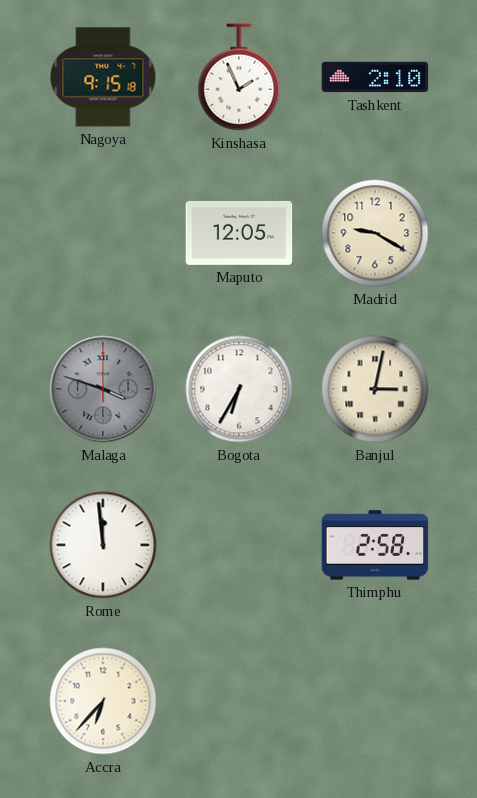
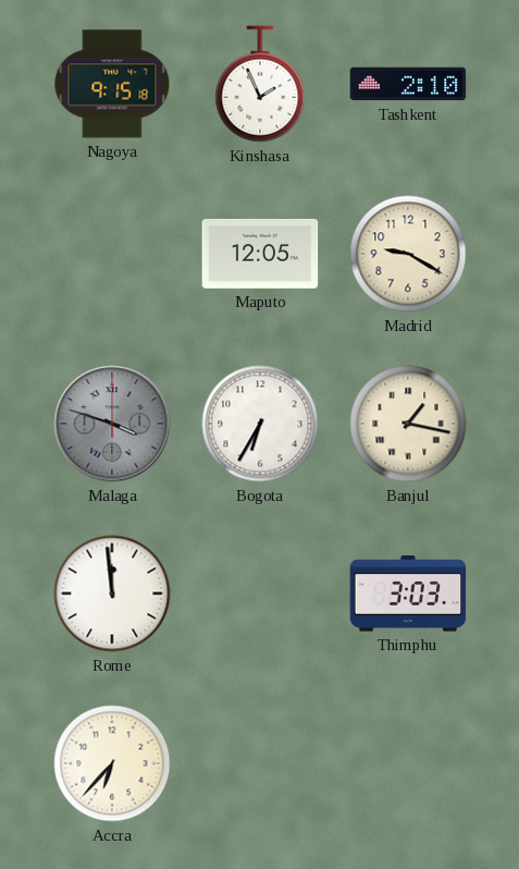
Banjul: 3:02 -> 1:17 (408, 424)
Thimphu: 2:58 -> 3:03 (408, 593)
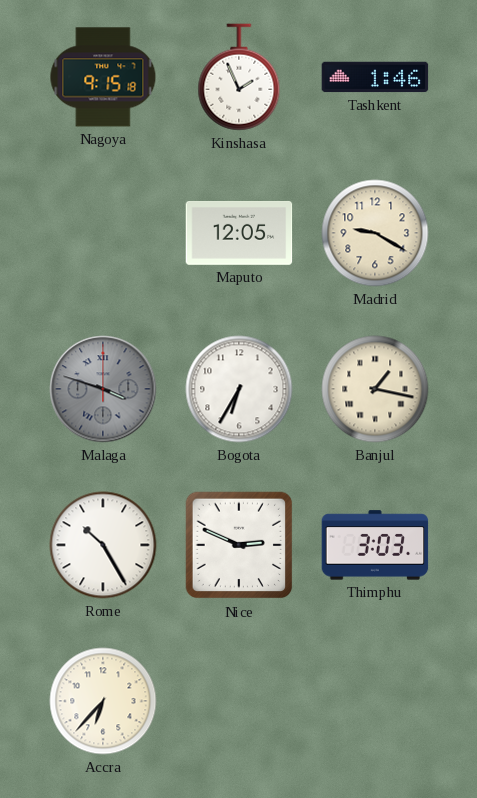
Tashkent: 2:10 -> 1:46 (375, 77)
Rome: 11:59 -> 10:25 (103, 545)
Nice: none -> 2:49 (239, 545)
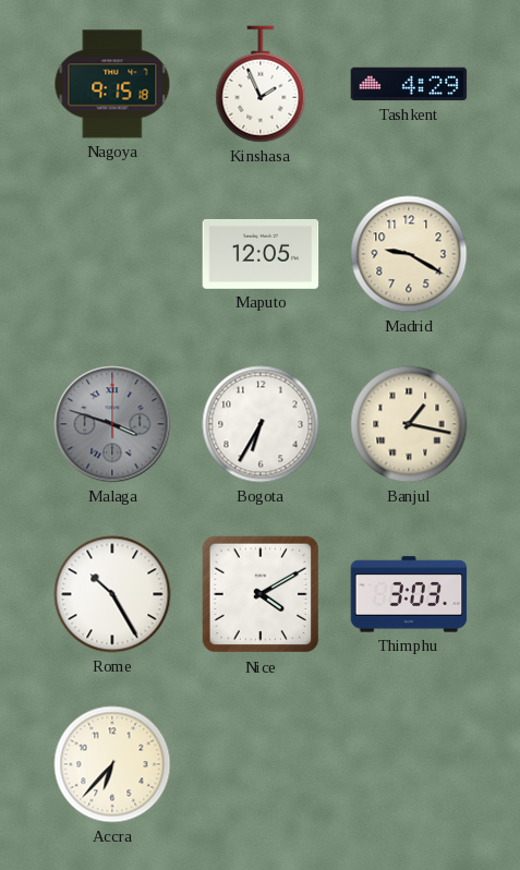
Tashkent: 1:46 -> 4:29 (409, 84)
Nice: 2:49 -> 4:10 (261, 594)
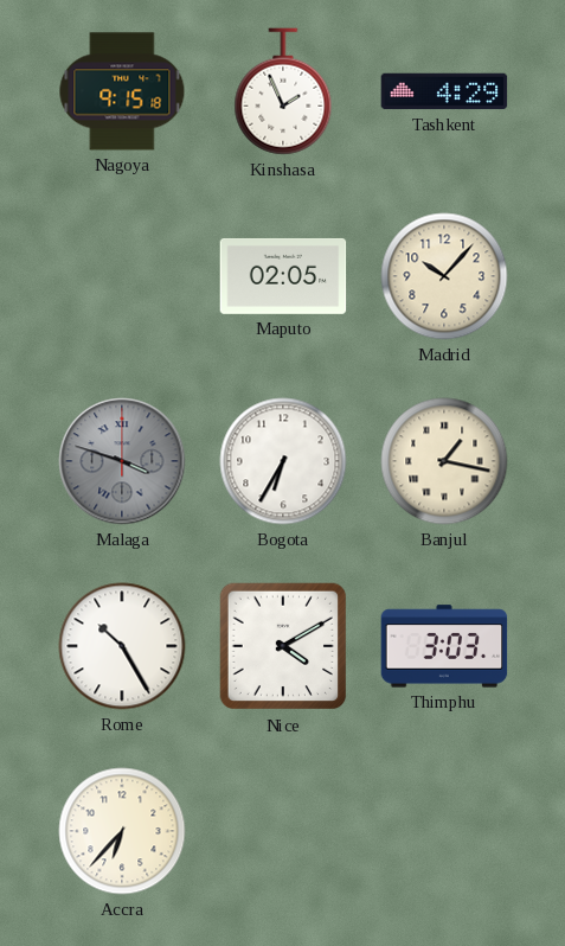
Maputo: 12:05 -> 02:05 (283, 276)
Madrid: 9:20 -> 10:07 (444, 276)
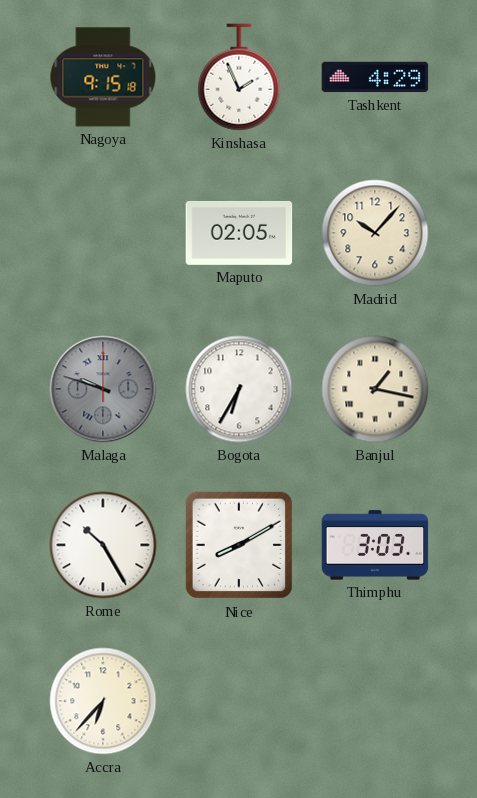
Malaga: 3:48 -> 9:48 (103, 389)
Nice: 4:10 -> 8:10 (239, 545)
